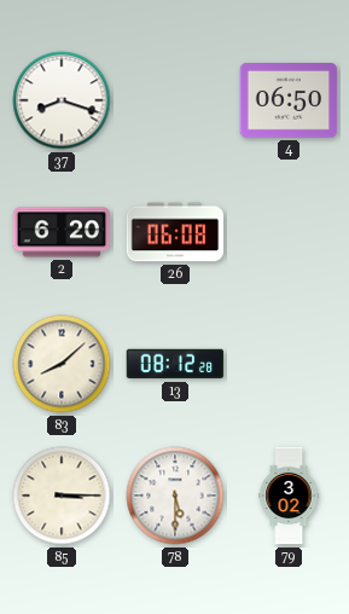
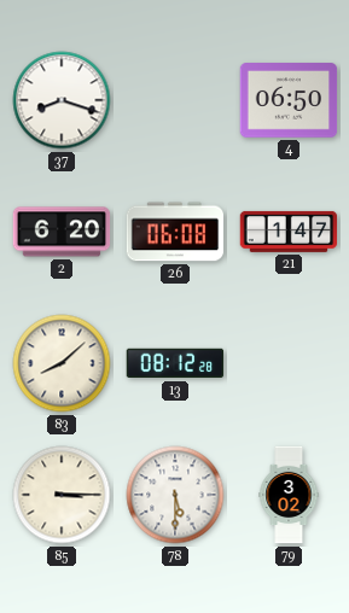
21: none -> 1:47 (289, 232)
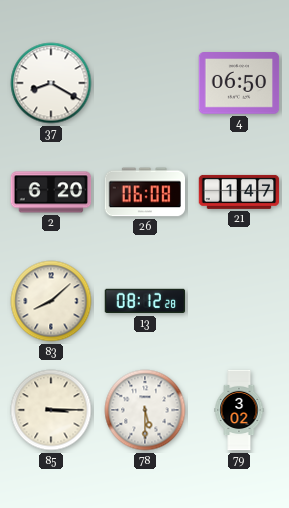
37: 8:18 -> 8:20 (51, 83)
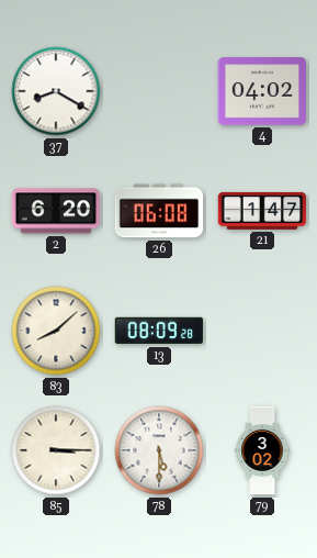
4: 06:50 -> 04:02 (262, 91)
13: 08:12 -> 08:09 (159, 331)
